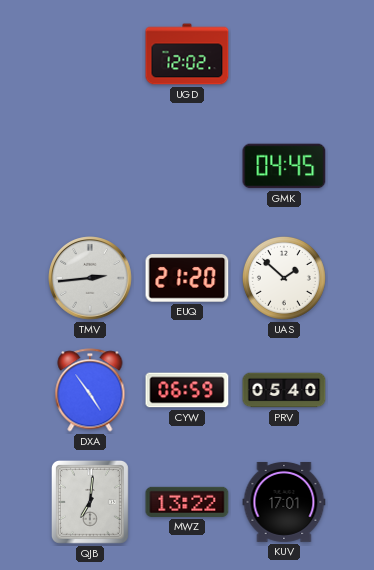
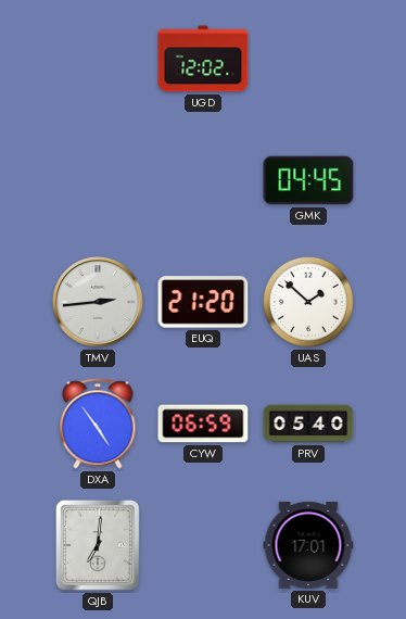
MWZ: 13:22 -> none (187, 502)
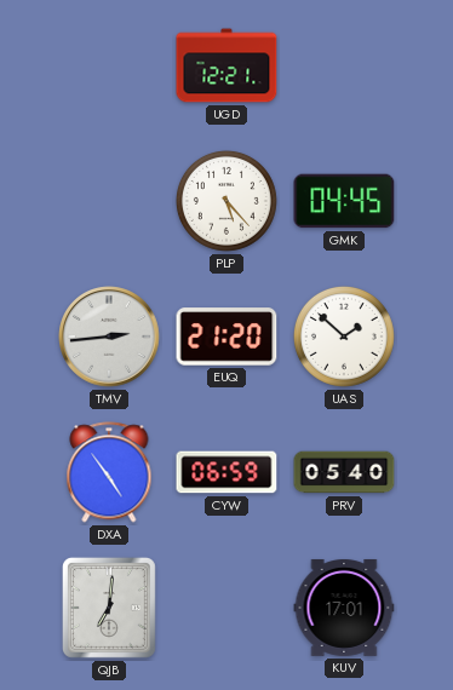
UGD: 12:02 -> 12:21 (226, 65)
PLP: none -> 5:23 (226, 201)
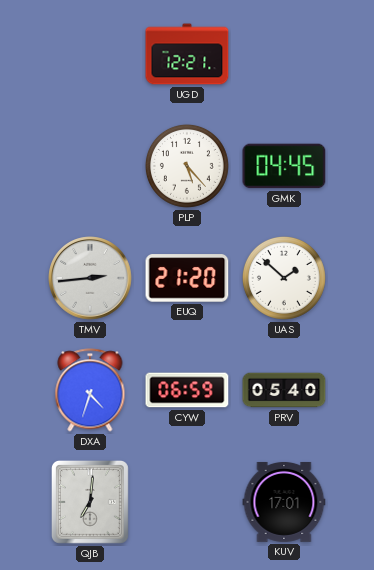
DXA: 4:54 -> 4:33 (90, 390)
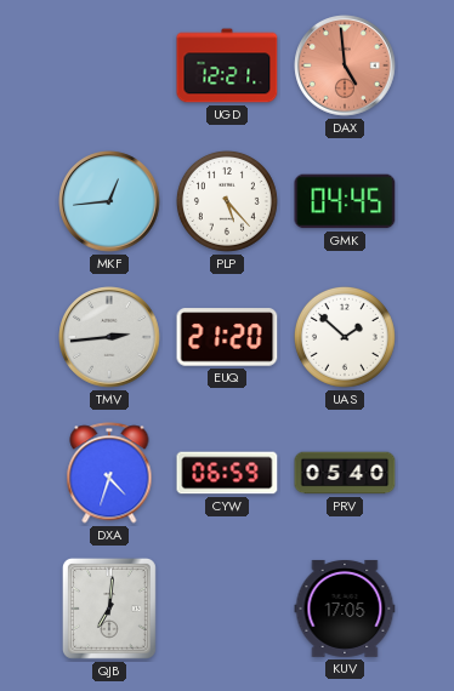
DAX: none -> 4:59 (345, 65)
MKF: none -> 12:44 (109, 201)
KUV: 17:01 -> 17:05 (345, 609)
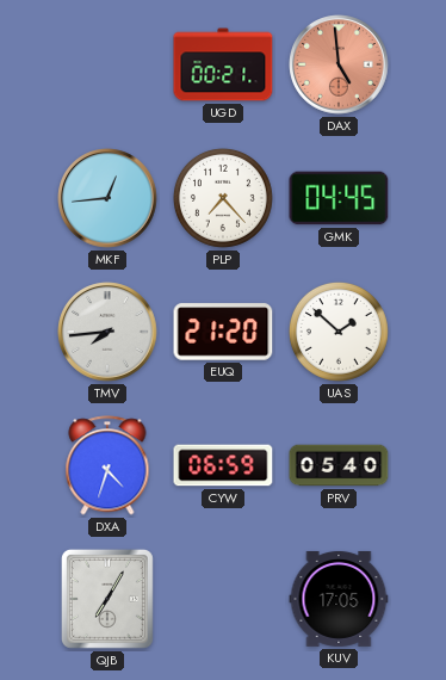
UGD: 12:21 -> 00:21 (223, 64)
PLP: 5:23 -> 7:23 (223, 198)
TMV: 2:44 -> 7:44 (107, 332)
QJB: 7:01 -> 7:05 (107, 599)
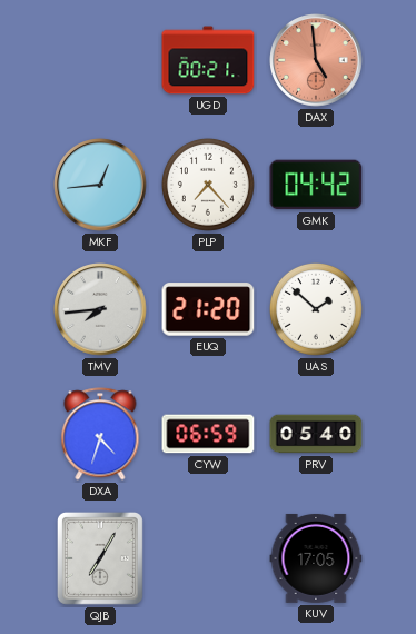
GMK: 04:45 -> 04:42 (316, 185)
